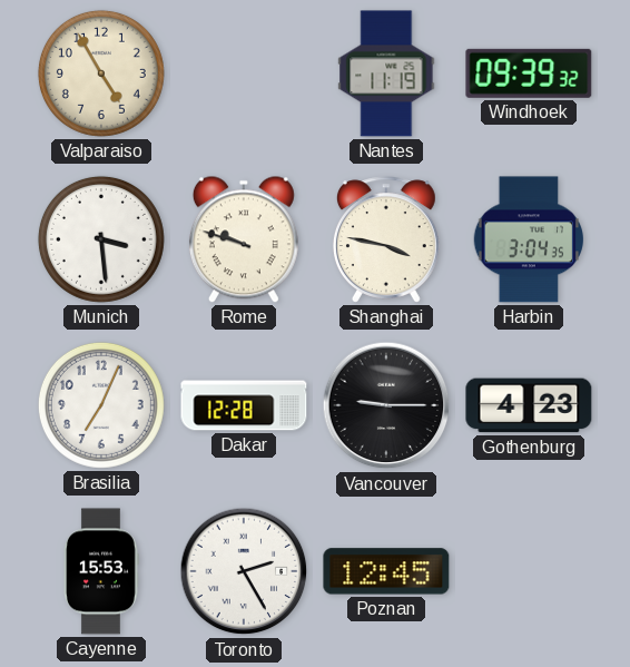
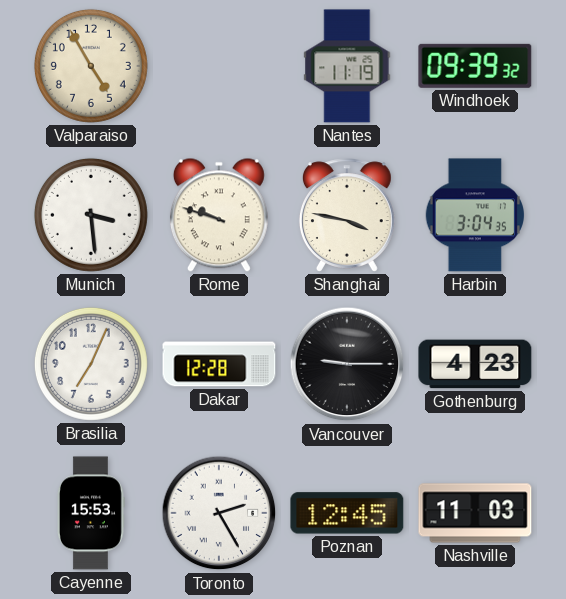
Nashville: none -> 11:03 (475, 513)
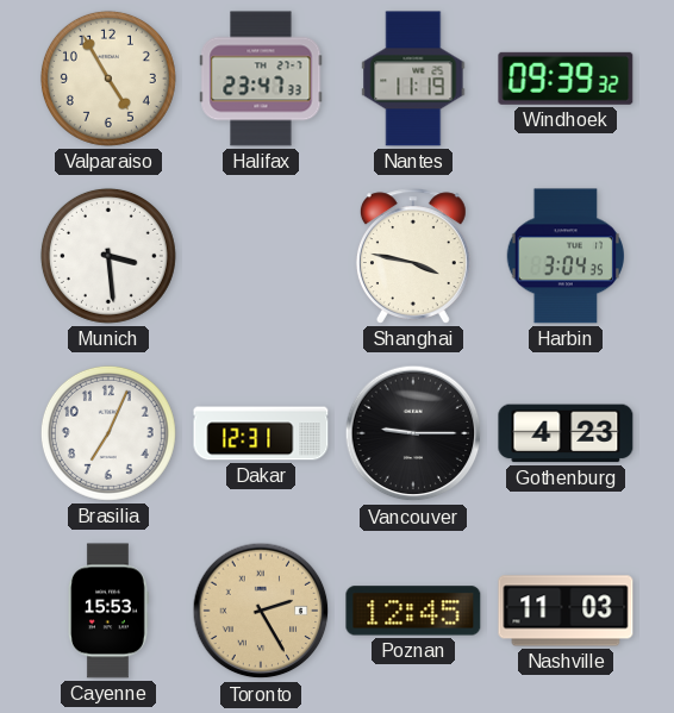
Halifax: none -> 23:47 (261, 79)
Rome: 9:48 -> none (219, 215)
Dakar: 12:28 -> 12:31 (261, 433)
Toronto dial: white -> champagne (261, 611)
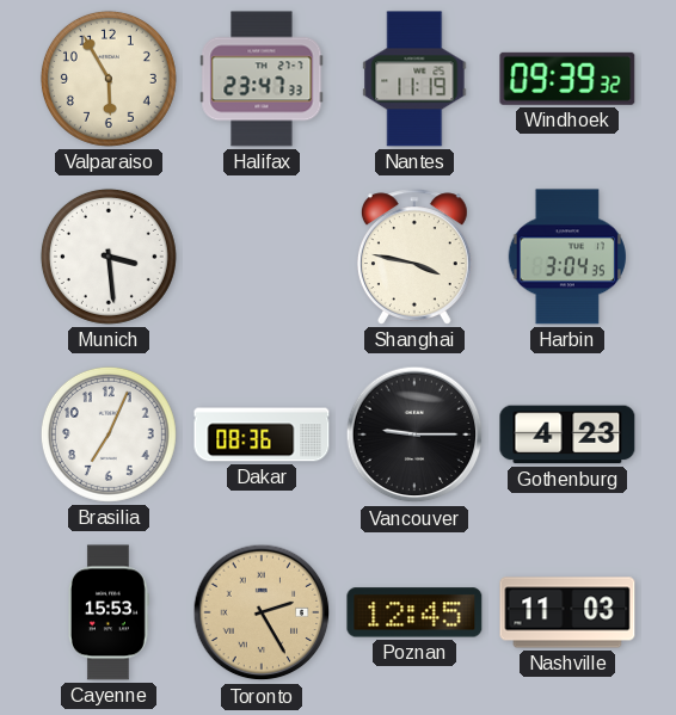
Valparaiso: 4:55 -> 5:55 (109, 79)
Dakar: 12:31 -> 08:36 (262, 434)
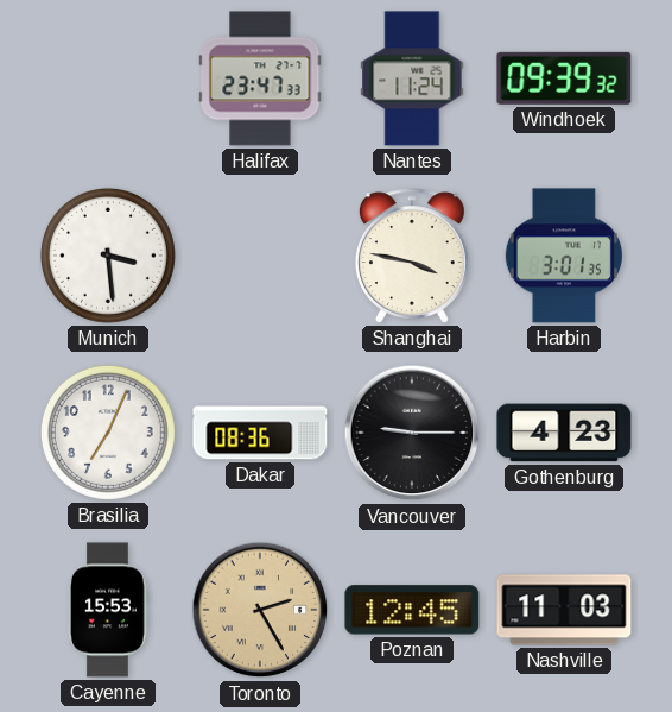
Valparaiso: 5:55 -> none (109, 79)
Nantes: 11:19 -> 11:24 (412, 78)
Harbin: 3:04 -> 3:01 (563, 256)
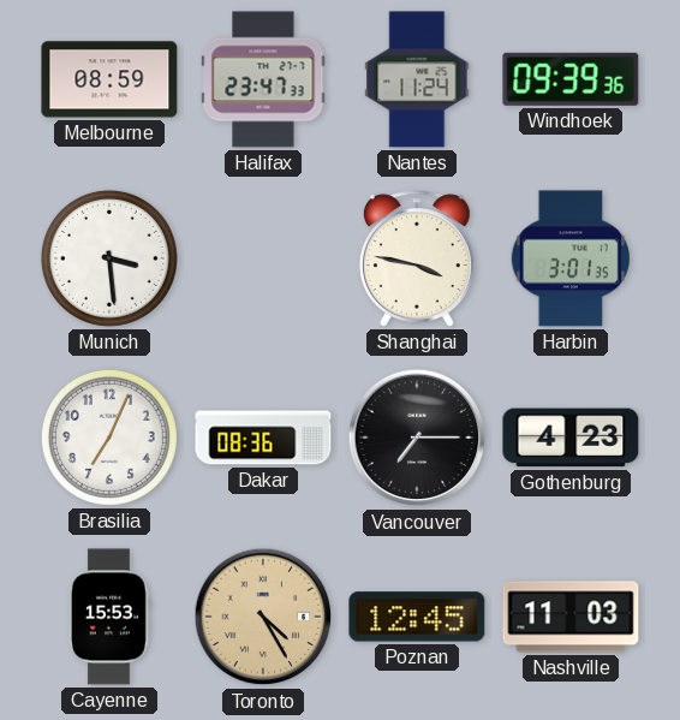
Melbourne: none -> 08:59 (109, 79)
Windhoek: 09:39:32 -> 09:39:36 (571, 79)
Vancouver: 9:15 -> 7:15 (417, 438)
Toronto: 2:25 -> 4:25 (263, 617)
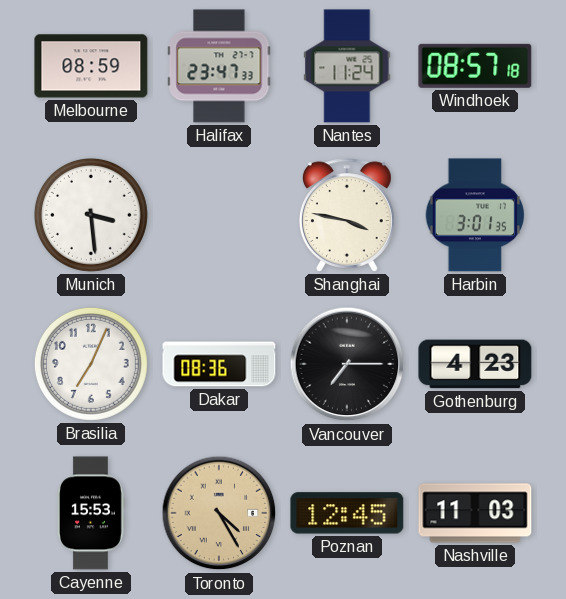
Windhoek: 09:39 -> 08:57 (475, 66)
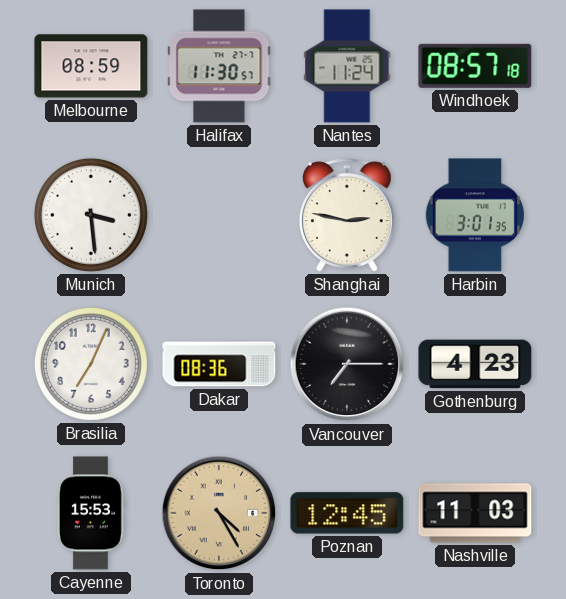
Halifax: 23:47 -> 11:30 (219, 66)
Shanghai: 3:47 -> 2:47 (347, 215)
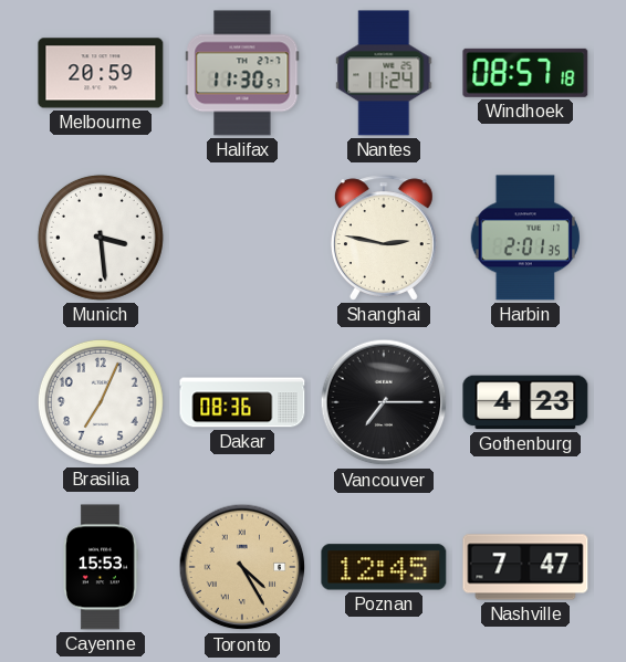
Melbourne: 08:59 -> 20:59 (101, 73)
Harbin: 3:01 -> 2:01 (524, 238)
Nashville: 11:03 -> 7:47 (525, 567)
